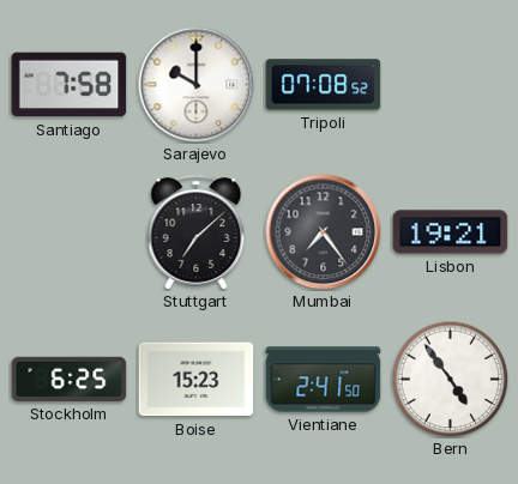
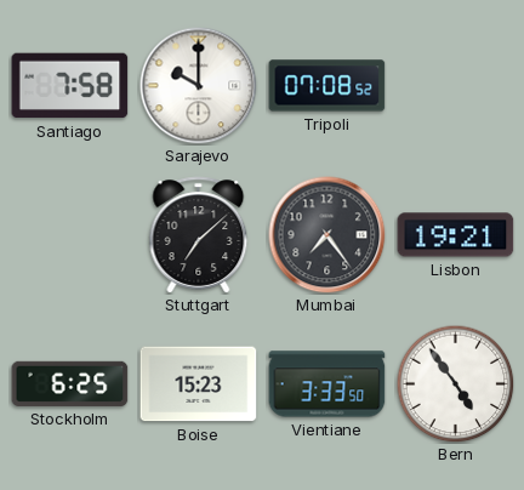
Vientiane: 2:41 -> 3:33 (327, 384)
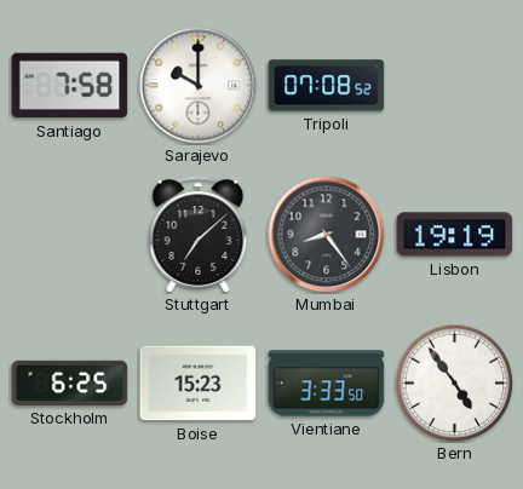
Mumbai: 7:24 -> 8:24 (327, 235)
Lisbon: 19:21 -> 19:19 (455, 235)
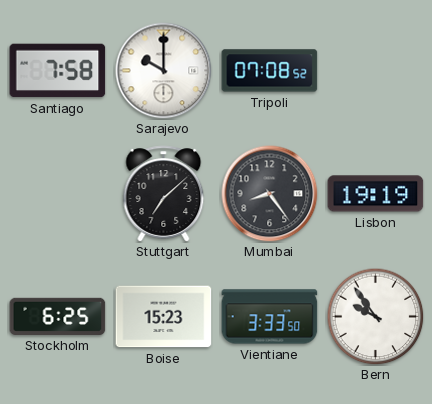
Bern: 4:54 -> 9:54 (375, 316)
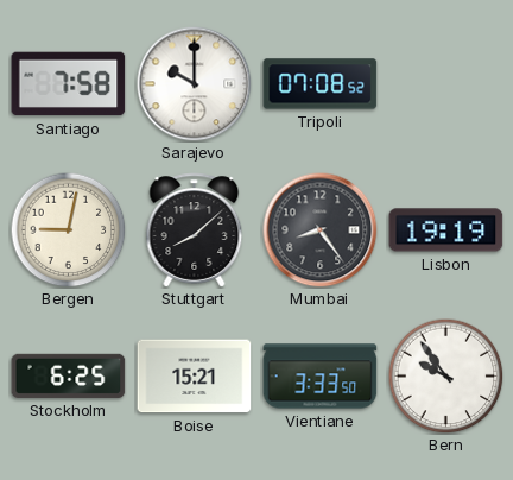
Bergen: none -> 9:02 (68, 229)
Stuttgart: 7:08 -> 8:08 (195, 230)
Boise: 15:23 -> 15:21 (195, 377)
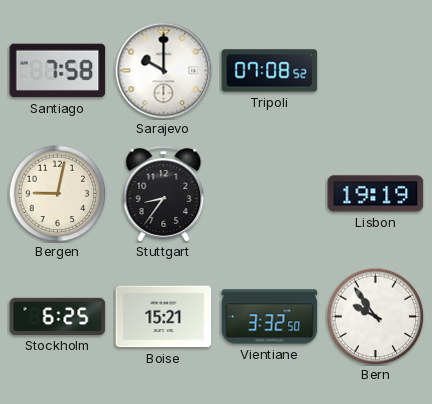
Stuttgart: 8:08 -> 8:36 (164, 194)
Mumbai: 8:24 -> none (321, 230)
Vientiane: 3:33 -> 3:32 (270, 317)
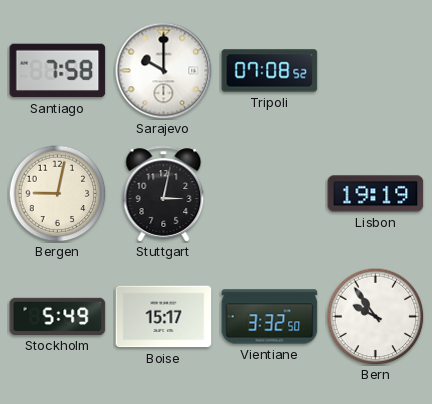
Stuttgart: 8:36 -> 3:02 (164, 194)
Stockholm: 6:25 -> 5:49 (58, 316)
Boise: 15:21 -> 15:17 (164, 317)
